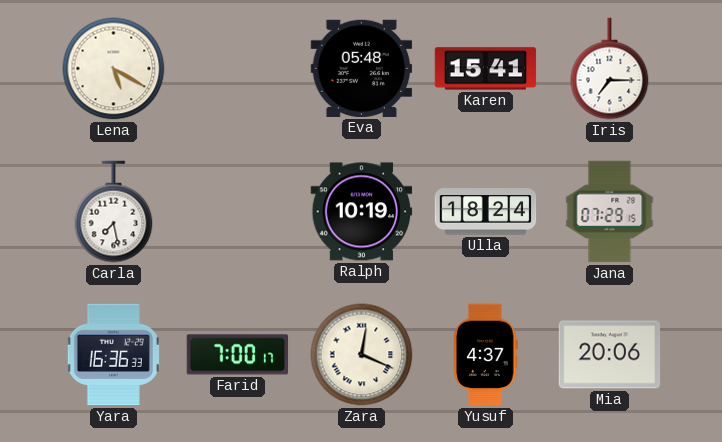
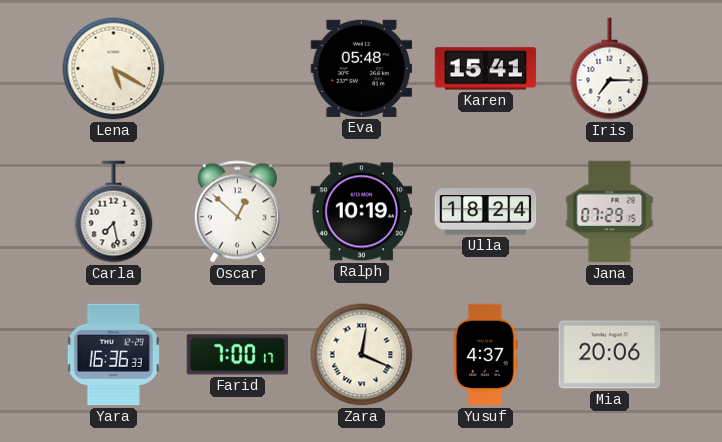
Oscar: none -> 12:52 (237, 212)
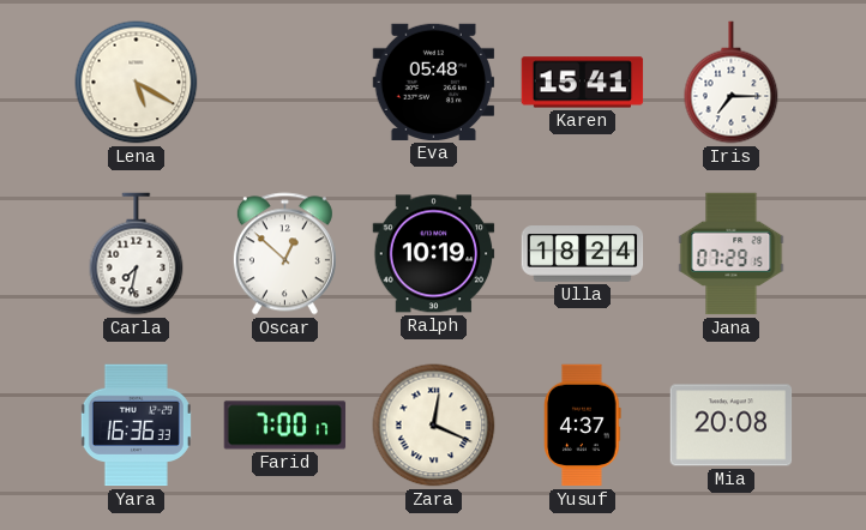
Carla: 7:28 -> 7:32 (137, 254)
Mia: 20:06 -> 20:08 (732, 426)
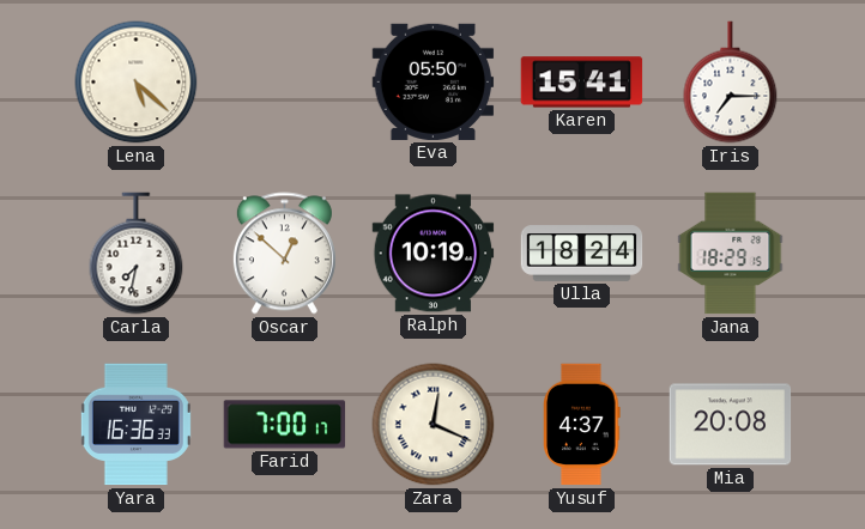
Lena: 5:20 -> 5:22 (137, 83)
Eva: 05:48 -> 05:50 (434, 81)
Jana: 07:29 -> 18:29 (731, 254)
